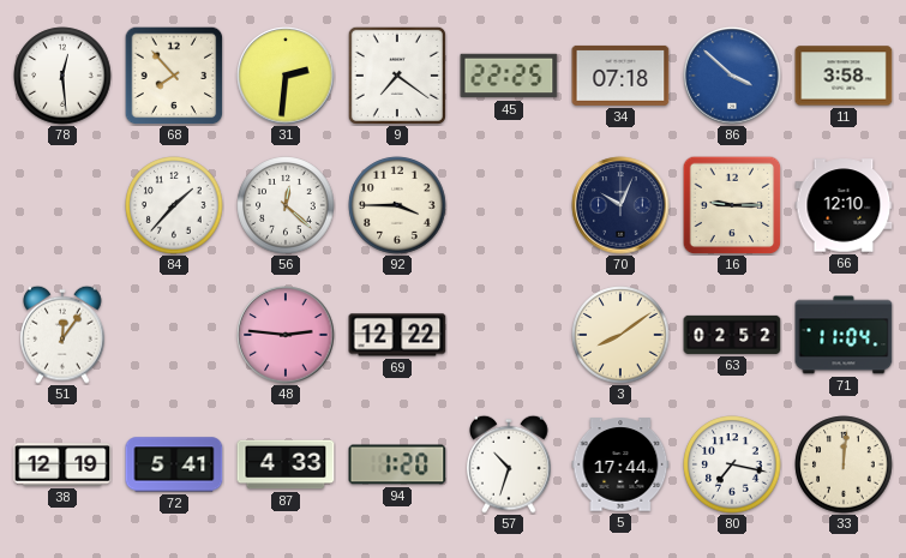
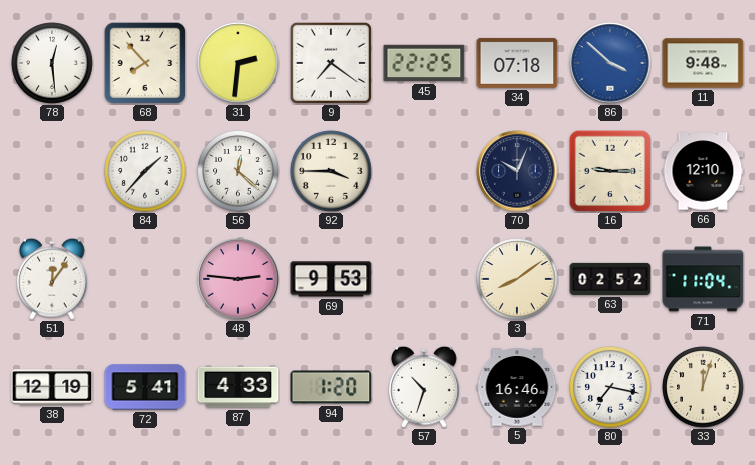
11: 3:58 -> 9:48 (703, 63)
69: 12:22 -> 9:53 (331, 279)
5: 17:44 -> 16:46 (517, 387)
33: 12:01 -> 12:03 (703, 387)
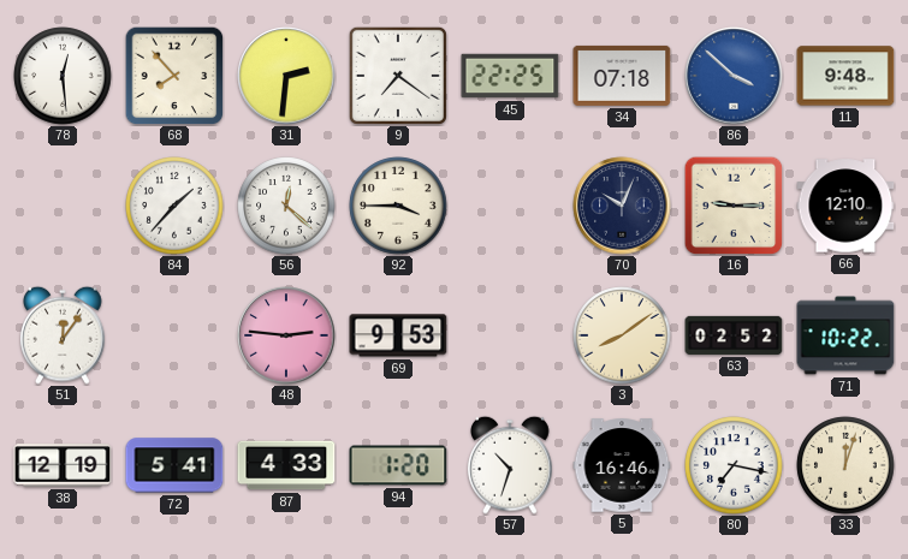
71: 11:04 -> 10:22 (845, 335)
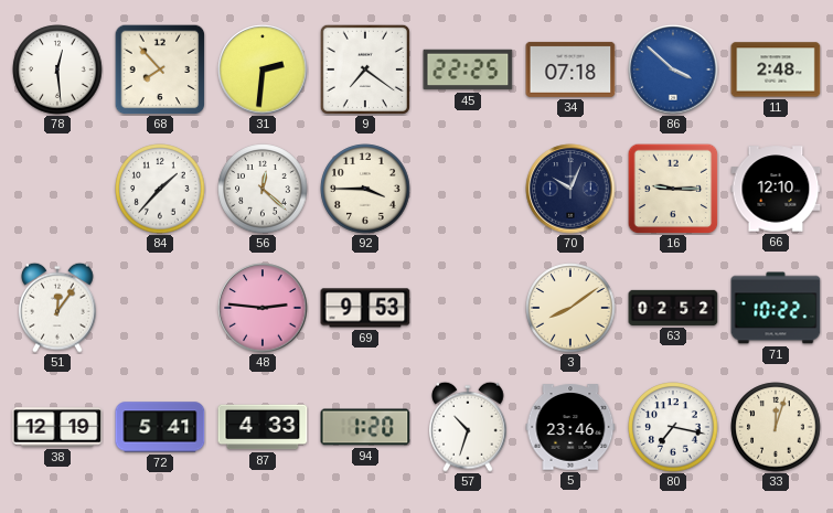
11: 9:48 -> 2:48 (776, 70)
5: 16:46 -> 23:46 (570, 427)
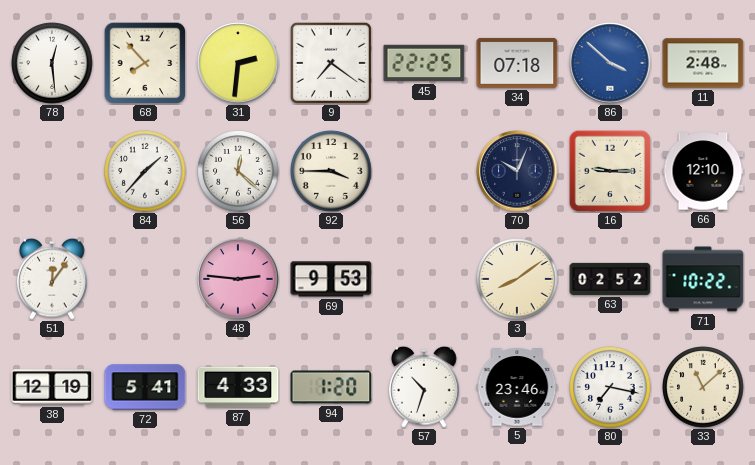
33: 12:03 -> 11:08 (703, 387)
